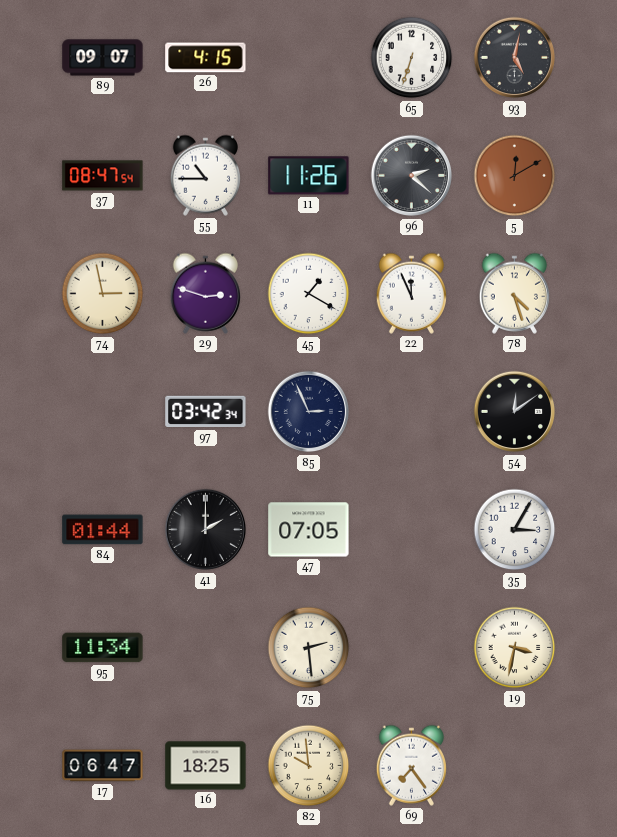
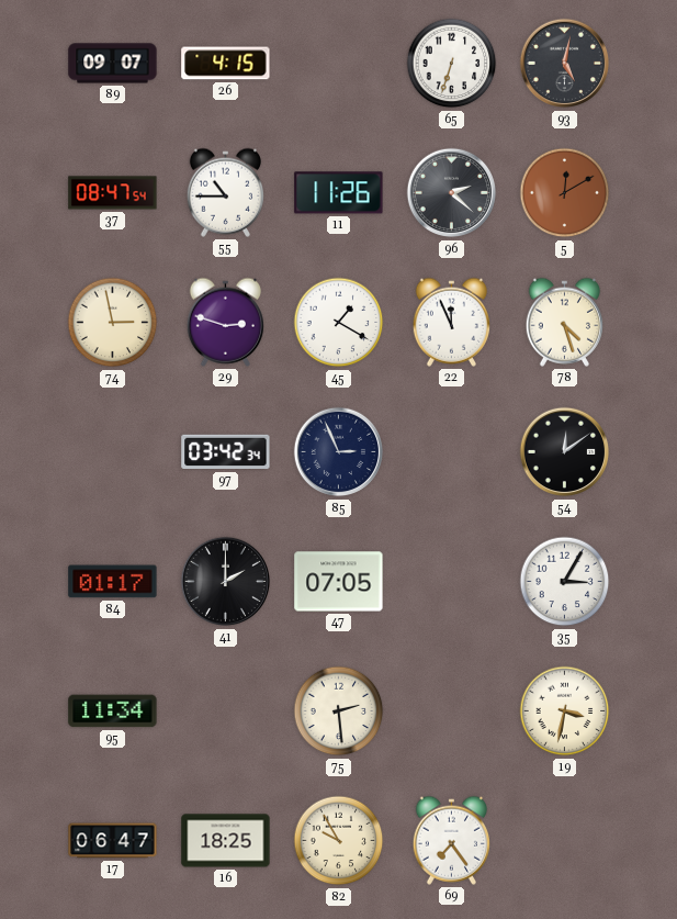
84: 01:44 -> 01:17 (113, 582)
82: 9:59 -> 9:55 (339, 841)
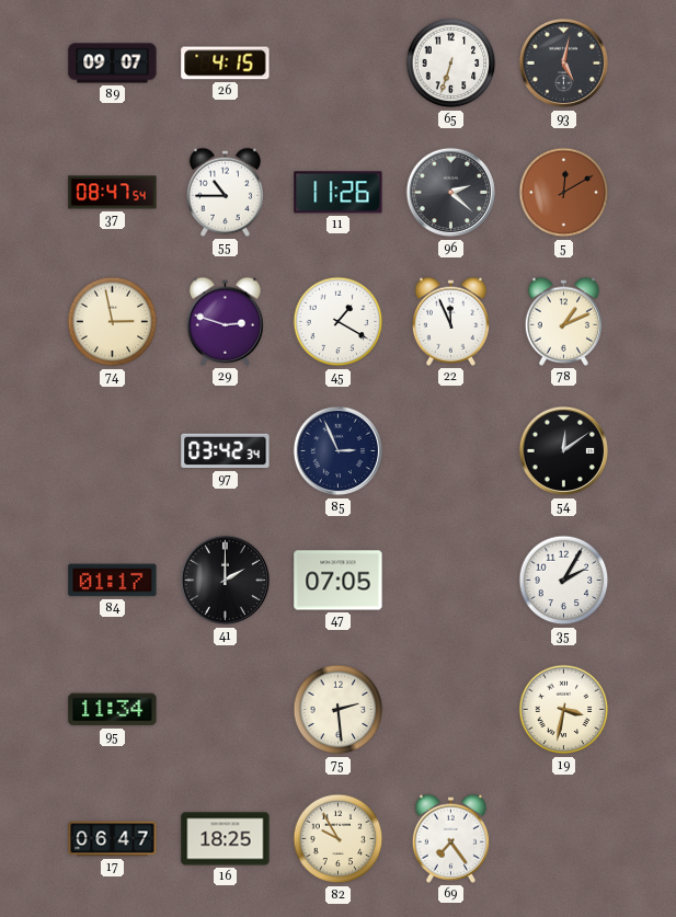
78: 4:27 -> 1:11 (563, 321)
35: 3:05 -> 2:05 (564, 581)
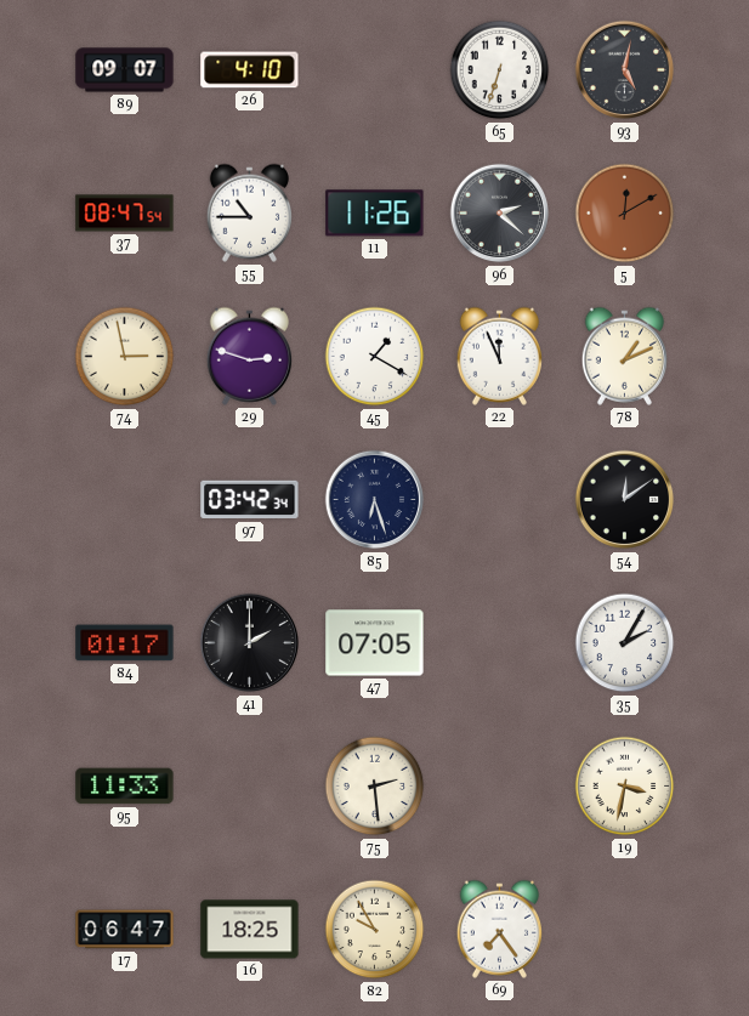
26: 4:15 -> 4:10 (250, 70)
85: 2:56 -> 6:27 (375, 500)
95: 11:34 -> 11:33 (125, 787)
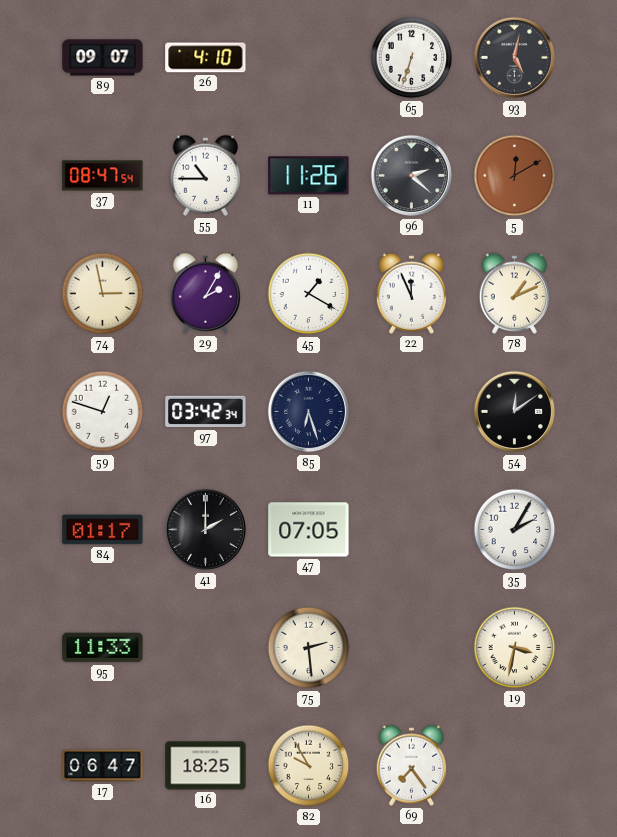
29: 2:48 -> 2:05 (205, 293)
59: none -> 12:48 (103, 412)
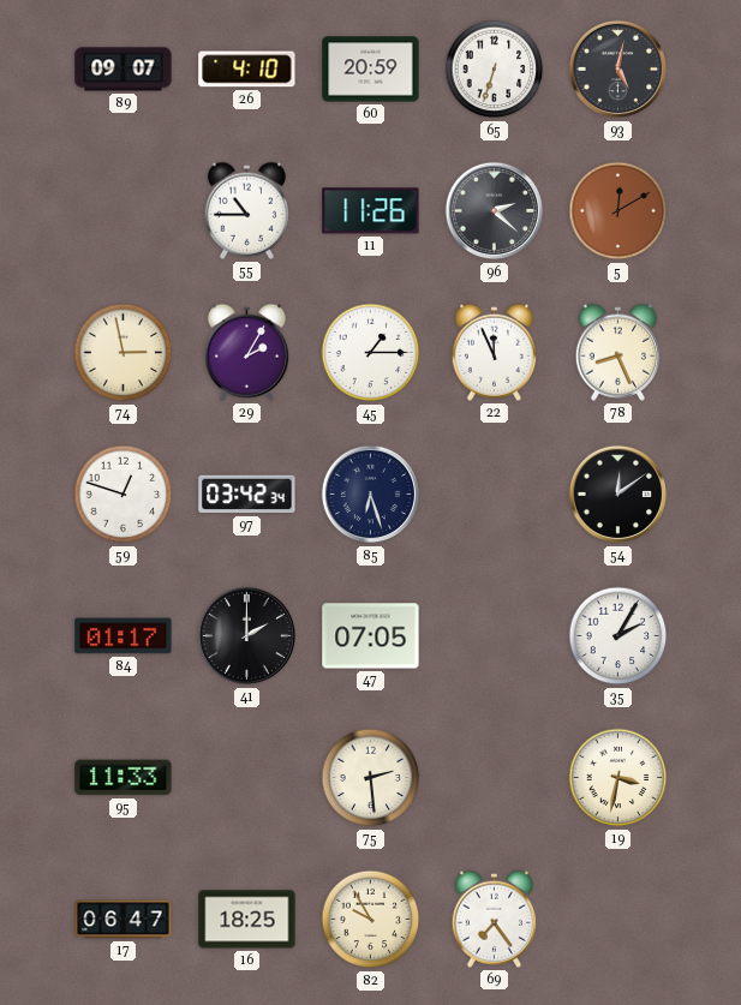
60: none -> 20:59 (371, 70)
37: 08:47 -> none (103, 176)
45: 1:20 -> 1:15 (371, 353)
78: 1:11 -> 8:26 (617, 352)
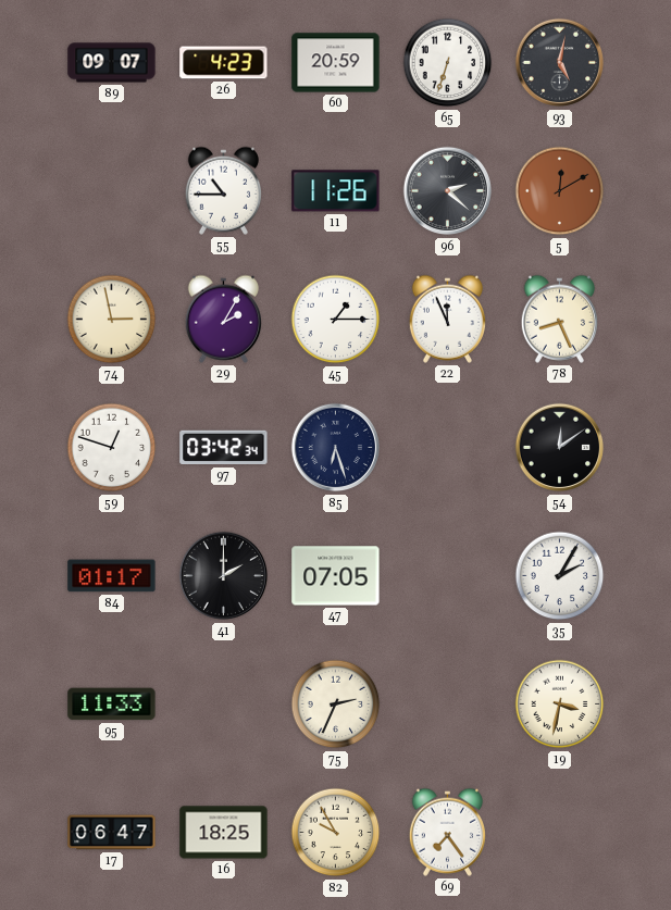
26: 4:10 -> 4:23 (224, 63)
75: 2:29 -> 2:34 (336, 705)
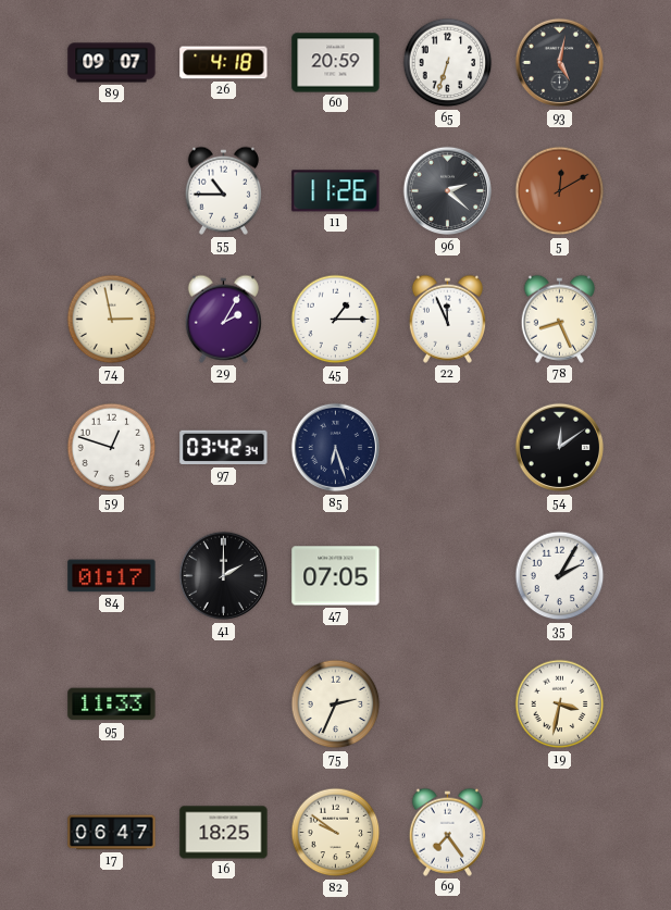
26: 4:23 -> 4:18 (224, 63)
82: 9:55 -> 9:51 (336, 833)
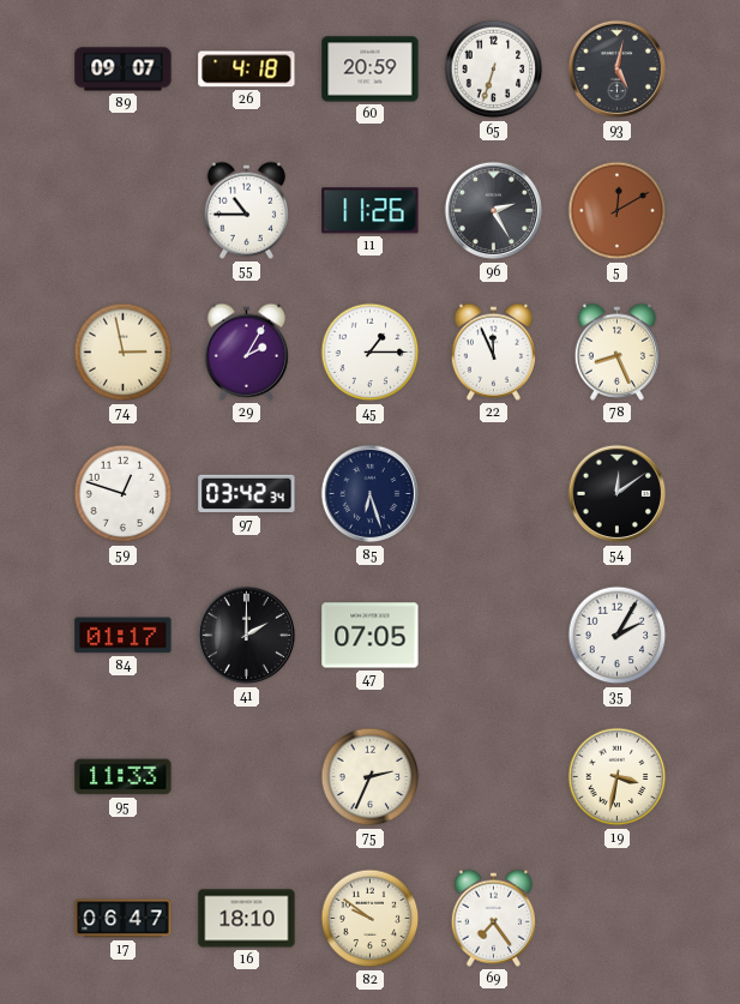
96: 2:22 -> 2:25 (494, 211)
16: 18:25 -> 18:10 (247, 919)
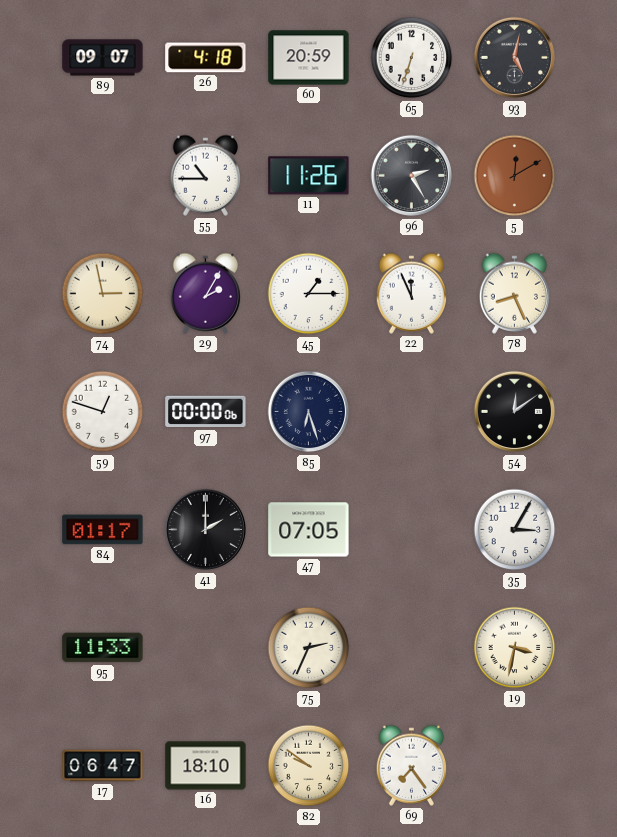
97: 03:42 -> 00:00 (206, 412)
35: 2:05 -> 3:05 (515, 530)
